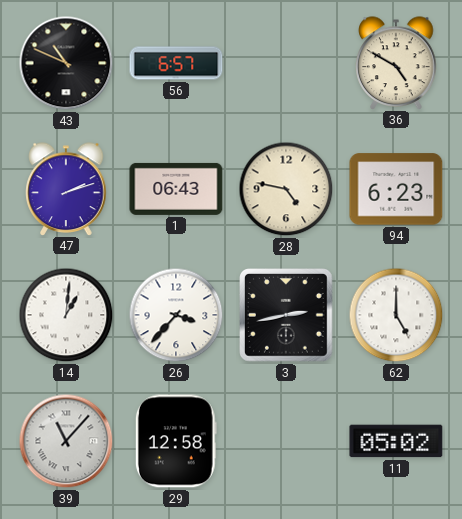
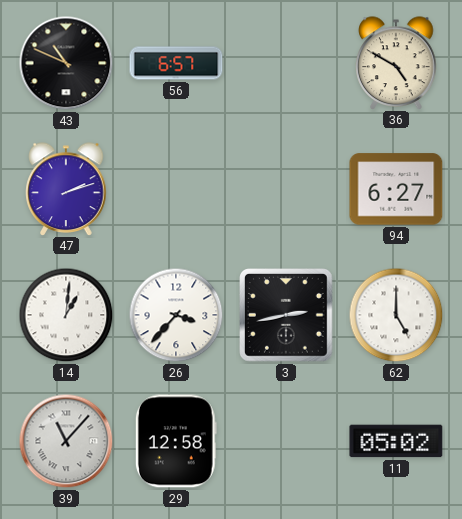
1: 06:43 -> none (176, 189)
28: 4:47 -> none (286, 189)
94: 6:23 -> 6:27 (396, 189)
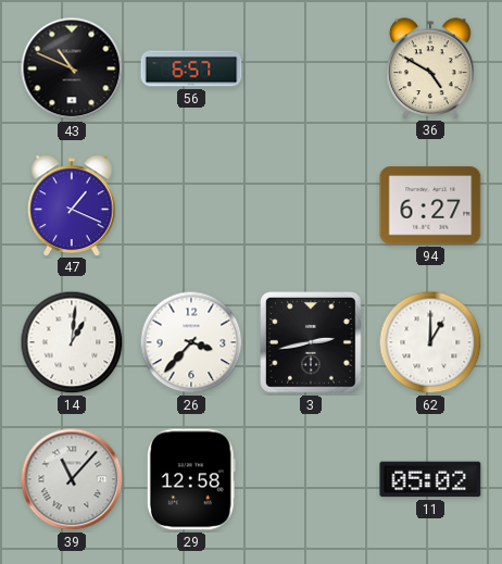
47: 2:12 -> 1:19 (72, 205)
62: 5:00 -> 1:00 (430, 342)
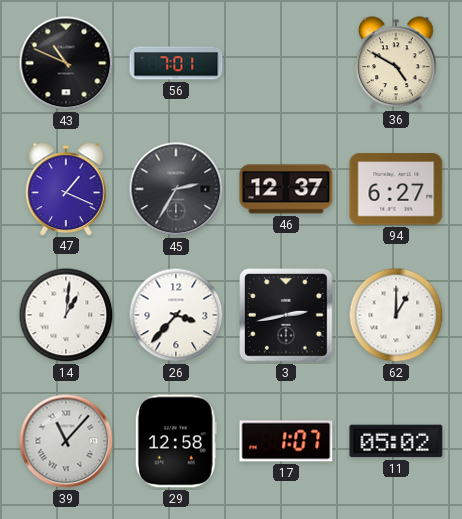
56: 6:57 -> 7:01 (176, 63)
45: none -> 2:35 (176, 189)
46: none -> 12:37 (286, 189)
17: none -> 1:07 (286, 441)
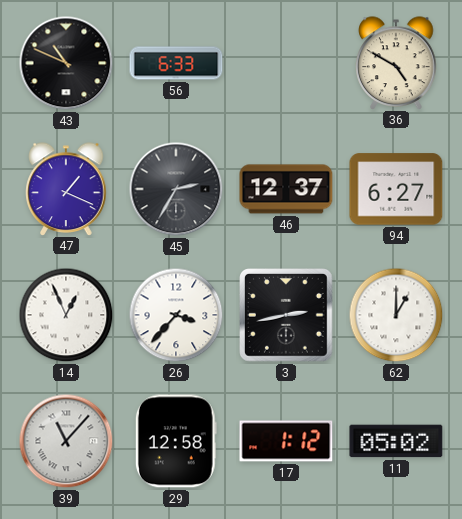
56: 7:01 -> 6:33 (176, 63)
14: 1:01 -> 12:56 (66, 315)
17: 1:07 -> 1:12 (286, 441)
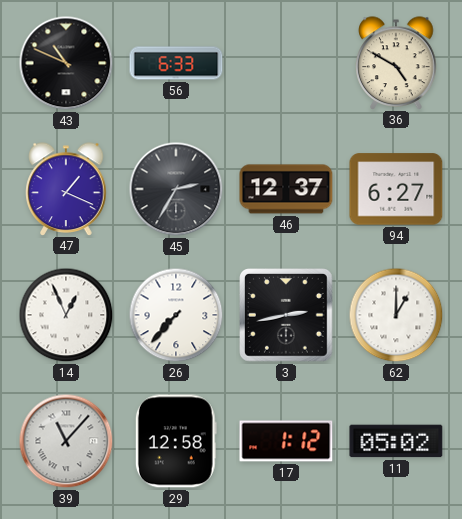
26: 3:37 -> 7:37 (176, 315)
